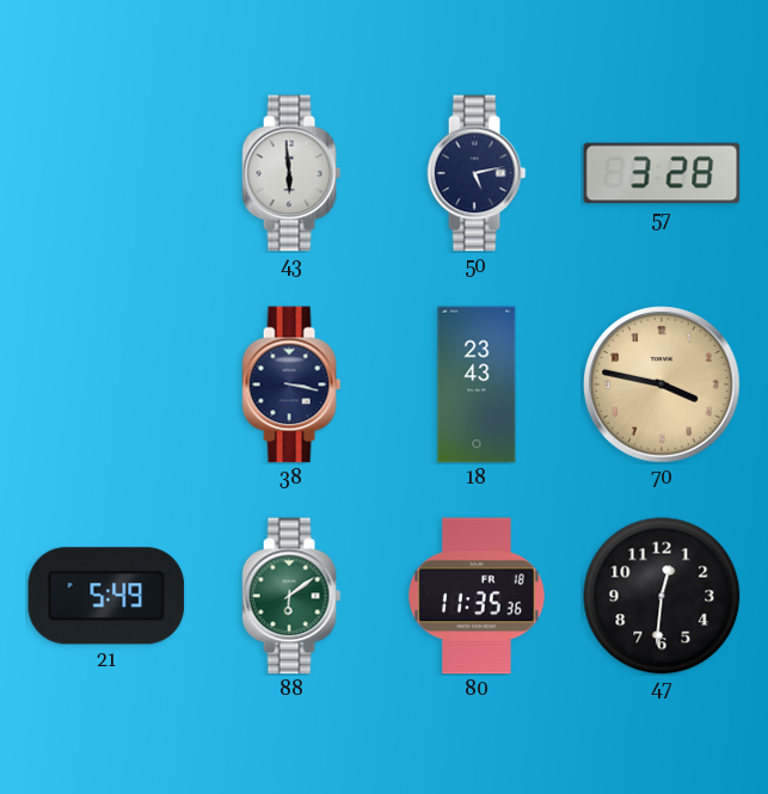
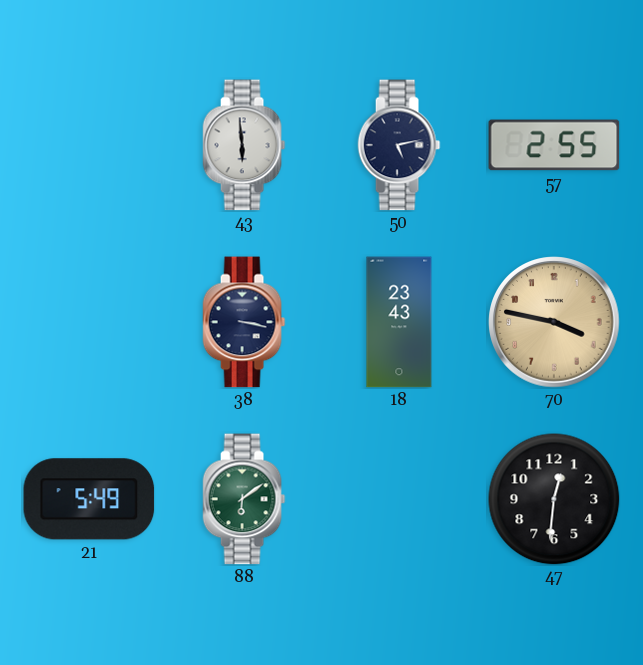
57: 3:28 -> 2:55 (554, 145)
80: 11:35 -> none (477, 596)
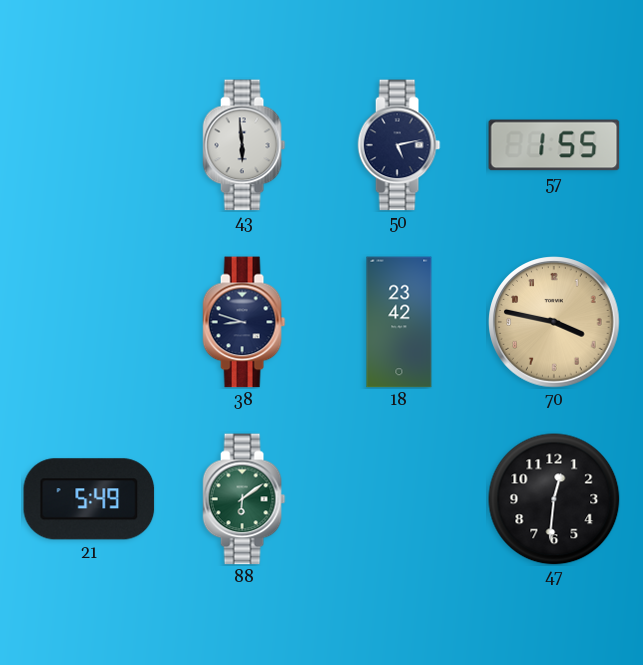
57: 2:55 -> 1:55 (554, 145)
38: 3:17 -> 8:48 (244, 322)
18: 23:43 -> 23:42 (399, 322)
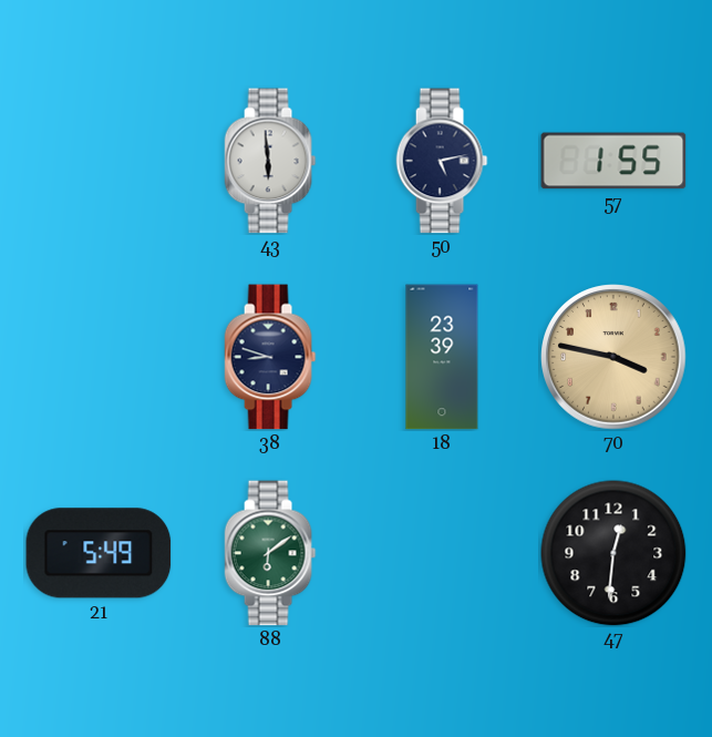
18: 23:42 -> 23:39 (442, 357)
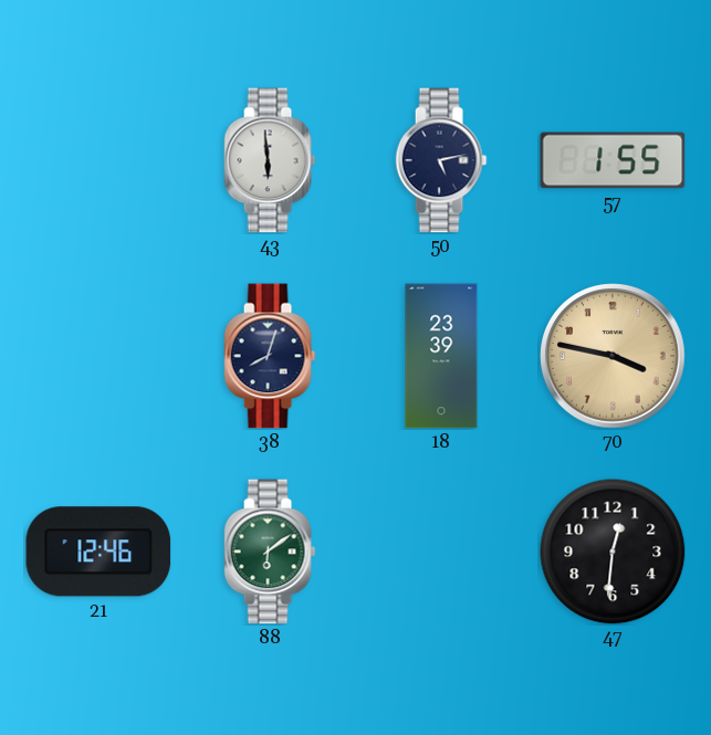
38: 8:48 -> 8:03 (270, 356)
21: 5:49 -> 12:46 (98, 552)
